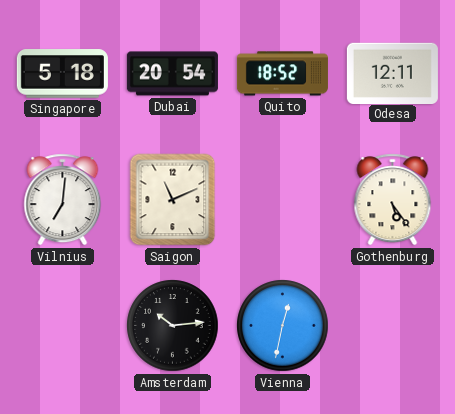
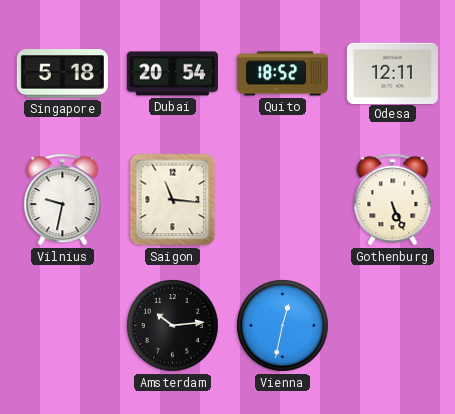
Vilnius: 7:01 -> 9:32 (63, 200)
Saigon: 11:11 -> 11:16 (173, 200)
Gothenburg: 5:24 -> 5:26 (393, 200)
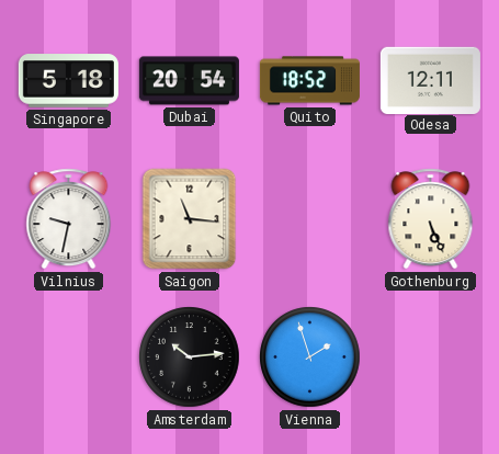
Vienna: 12:32 -> 1:57 (310, 357)
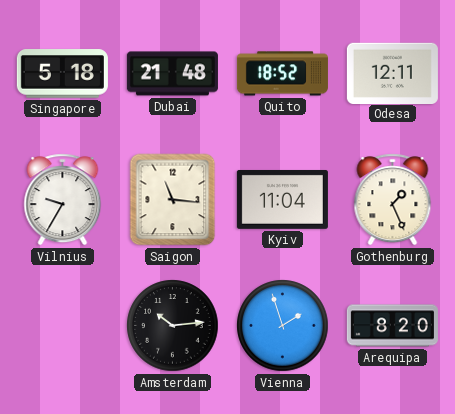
Dubai: 20:54 -> 21:48 (172, 74)
Vilnius: 9:32 -> 9:35 (63, 200)
Kyiv: none -> 11:04 (282, 199)
Gothenburg: 5:26 -> 1:26 (393, 200)
Arequipa: none -> 8:20 (392, 326)
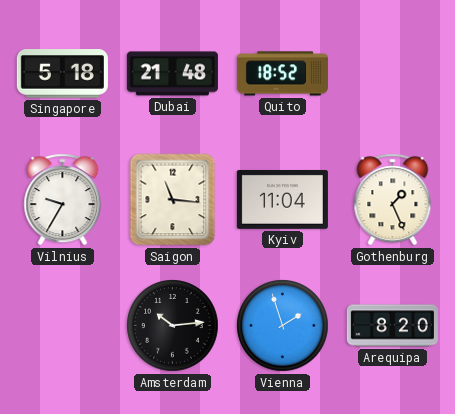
Odesa: 12:11 -> none (392, 73)
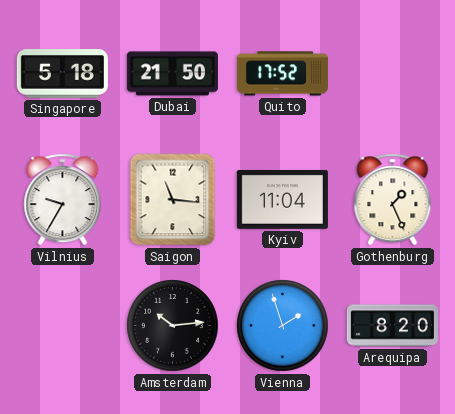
Dubai: 21:48 -> 21:50 (172, 74)
Quito: 18:52 -> 17:52 (282, 74)
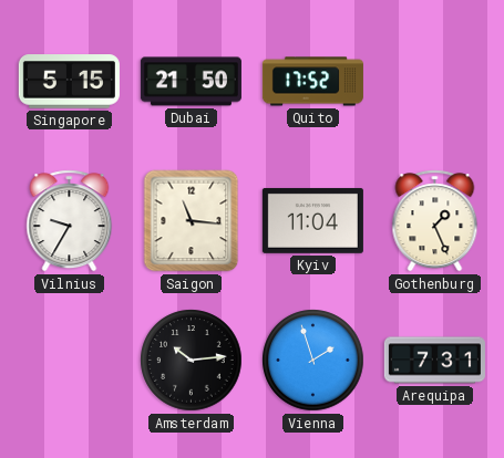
Singapore: 5:18 -> 5:15 (69, 82)
Arequipa: 8:20 -> 7:31 (434, 361)
